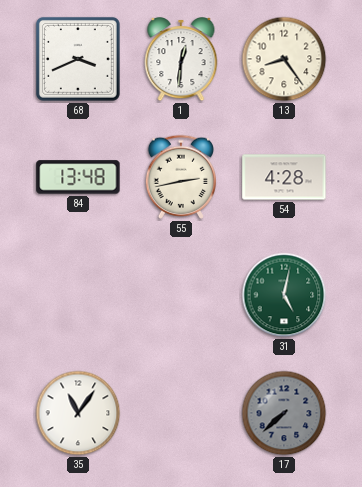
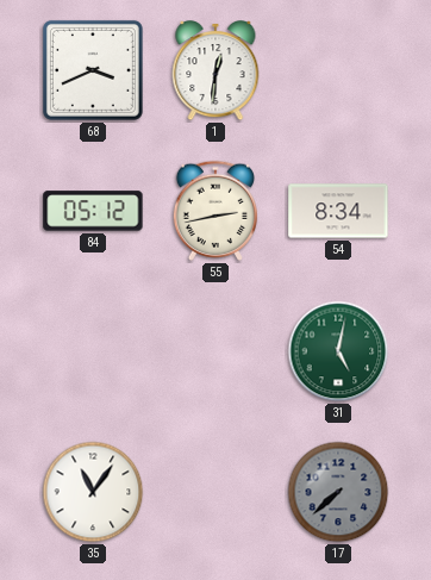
13: 8:24 -> none (284, 59)
84: 13:48 -> 05:12 (93, 211)
54: 4:28 -> 8:34 (338, 211)
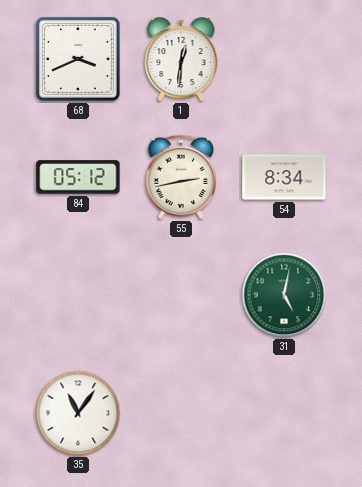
17: 7:38 -> none (338, 492)
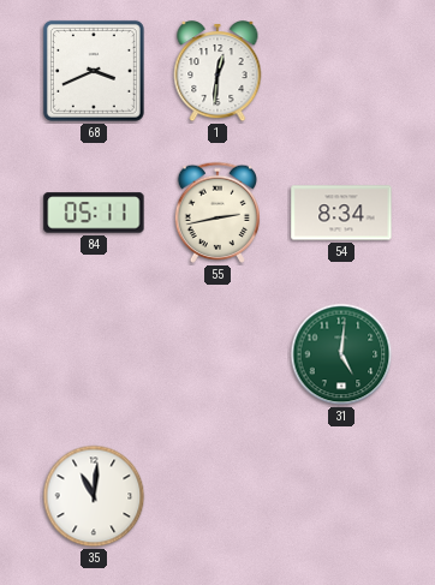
84: 05:12 -> 05:11 (94, 213)
31: 5:02 -> 5:01 (341, 354)
35: 11:06 -> 11:01 (94, 496)
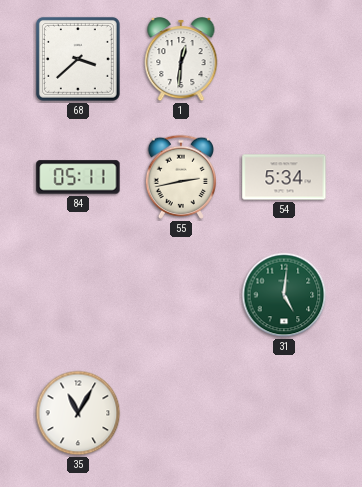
68: 3:41 -> 3:38 (78, 59)
54: 8:34 -> 5:34 (284, 177)
35: 11:01 -> 11:05 (78, 413)
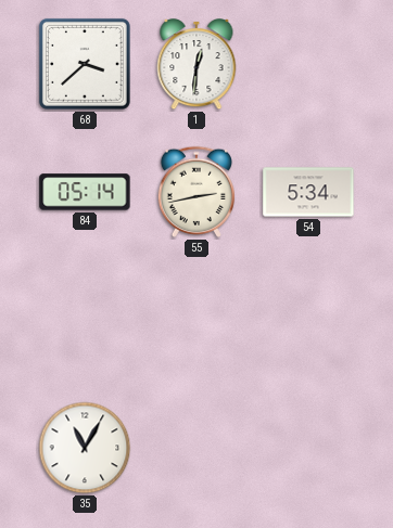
84: 05:11 -> 05:14 (85, 192)
31: 5:01 -> none (284, 295)
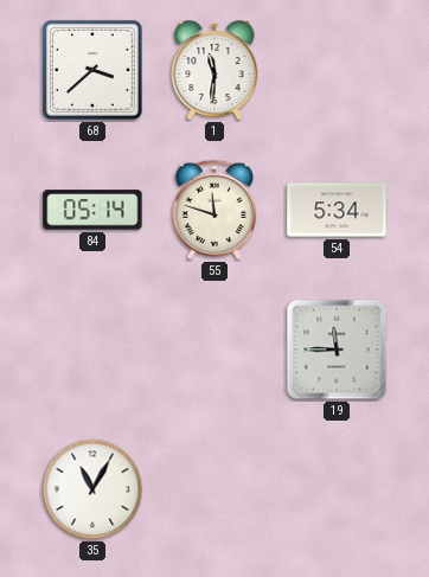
1: 12:31 -> 11:31 (214, 71)
55: 2:43 -> 11:48 (213, 210)
19: none -> 11:45 (337, 350)
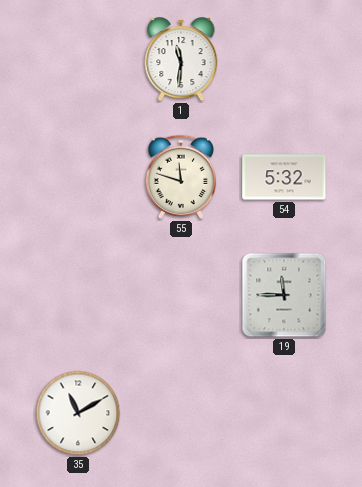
68: 3:38 -> none (92, 70)
84: 05:14 -> none (92, 210)
54: 5:34 -> 5:32 (284, 177)
35: 11:05 -> 11:10 (78, 413)
